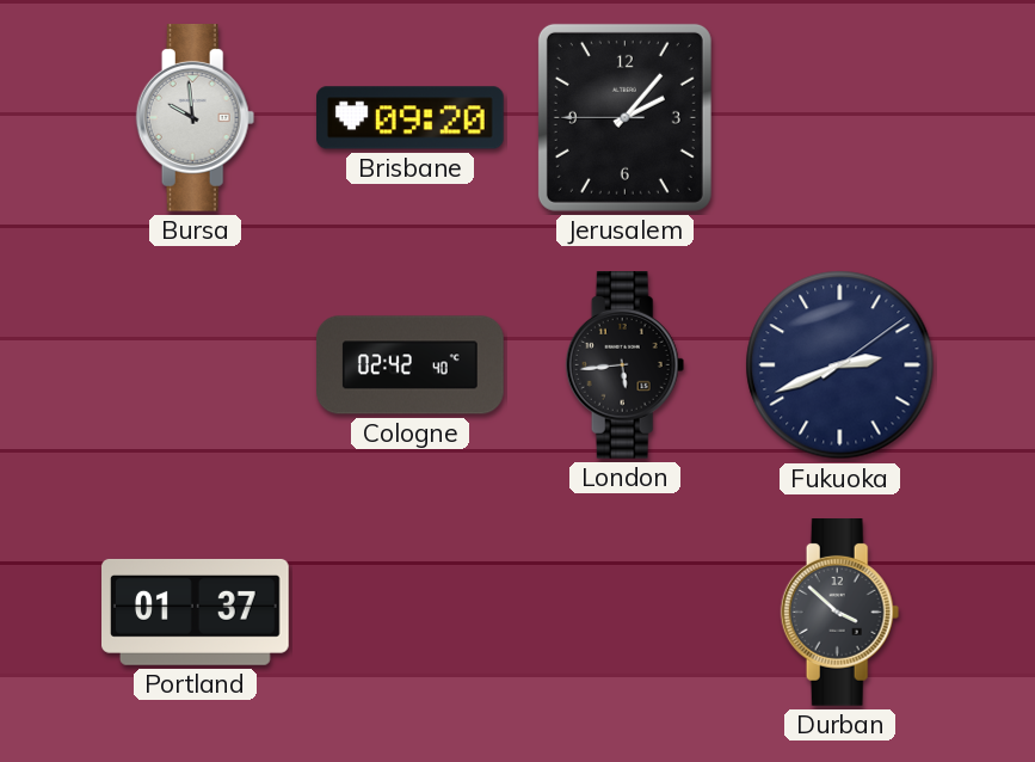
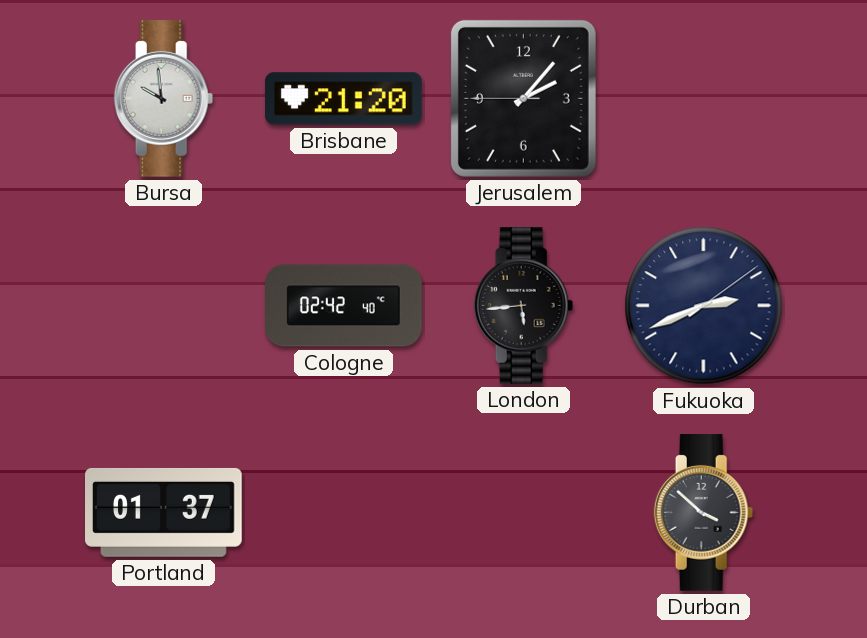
Brisbane: 09:20 -> 21:20 (344, 99)
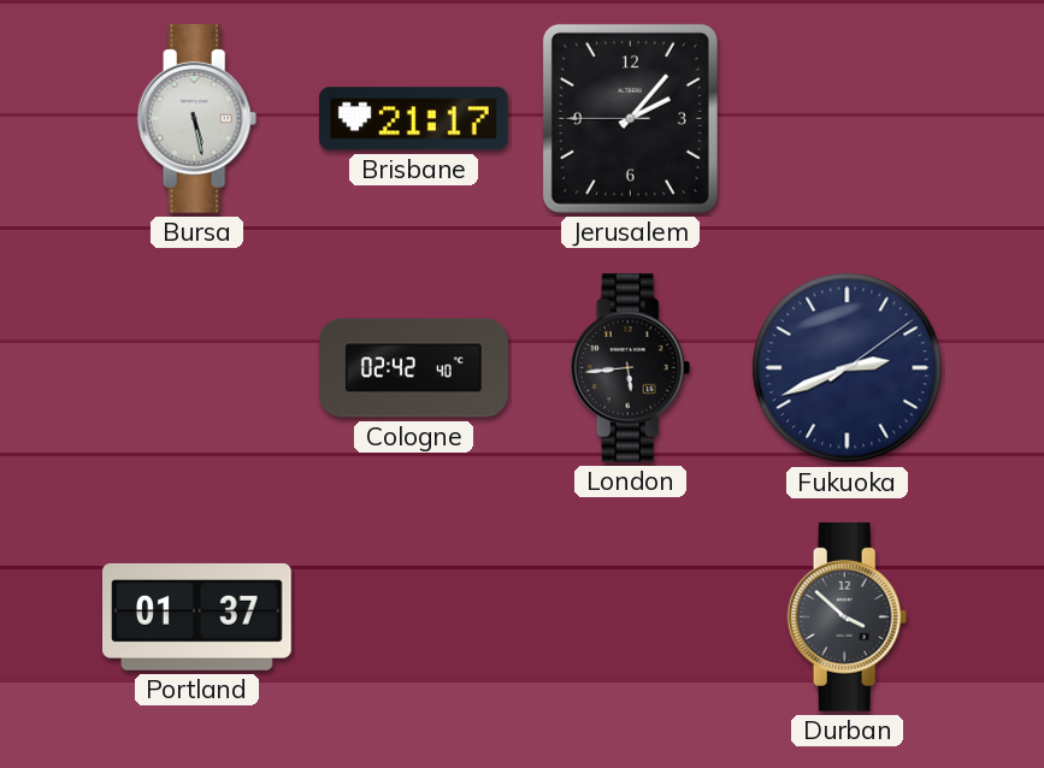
Bursa: 9:59 -> 5:28 (197, 119)
Brisbane: 21:20 -> 21:17 (414, 119)
